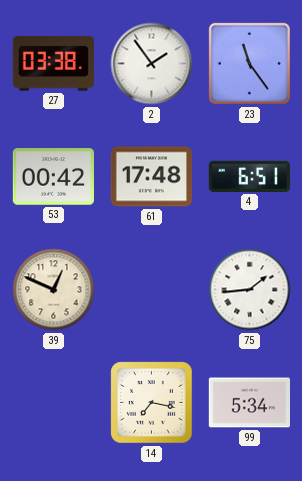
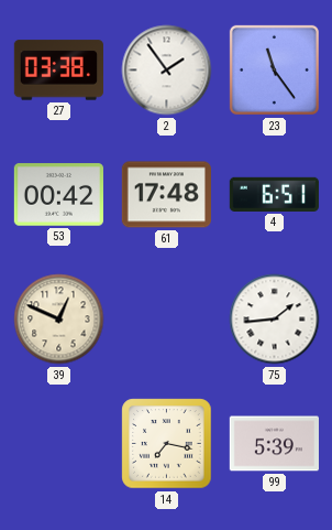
99: 5:34 -> 5:39 (274, 444)
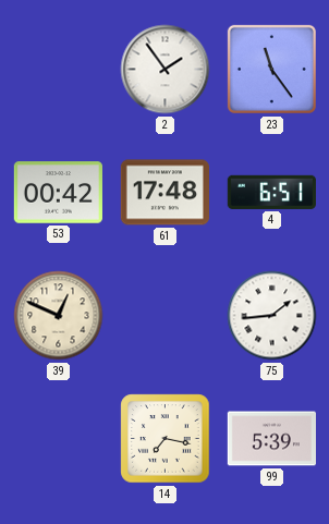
27: 03:38 -> none (58, 71)
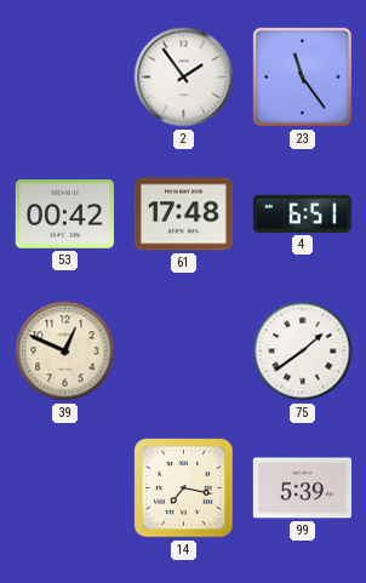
75: 1:44 -> 1:39 (303, 351)
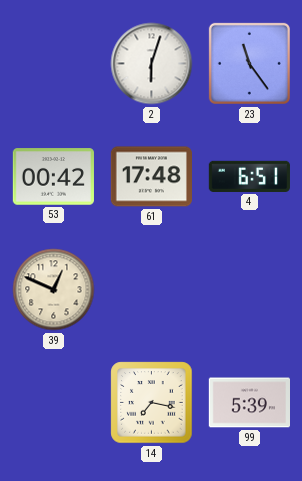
2: 1:54 -> 6:03 (152, 64)
75: 1:39 -> none (303, 351)
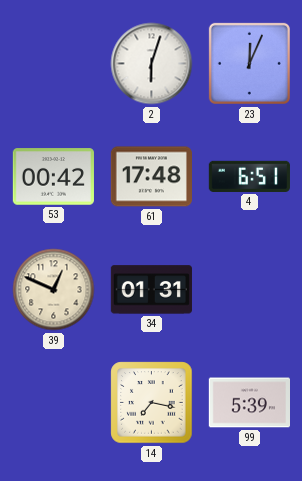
23: 11:24 -> 12:04 (249, 63)
34: none -> 01:31 (151, 290)
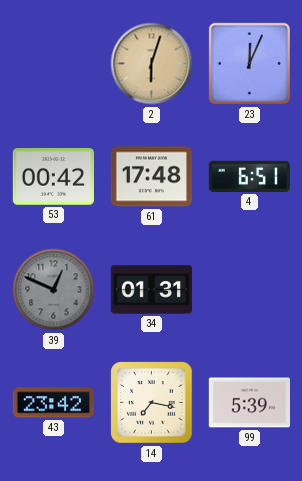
2 dial: white -> champagne (152, 64)
39 dial: cream -> grey (54, 290)
43: none -> 23:42 (53, 403)
